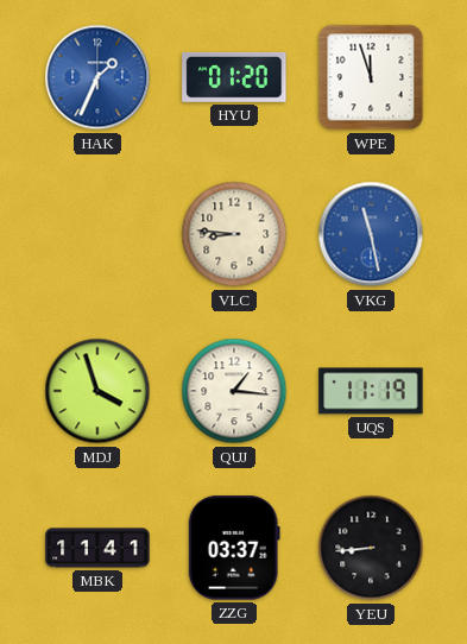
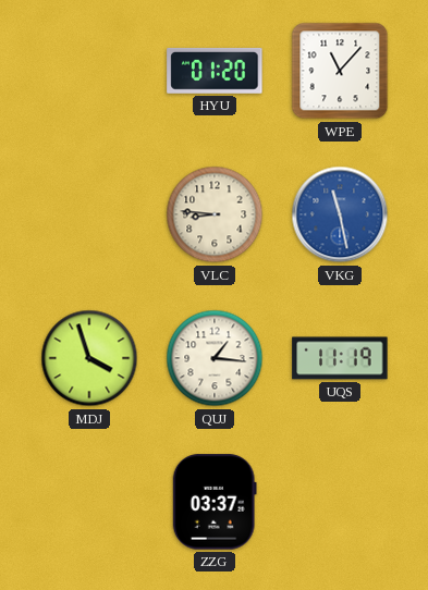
HAK: 1:34 -> none (97, 77)
WPE: 11:57 -> 11:07 (340, 71)
MBK: 11:41 -> none (97, 548)
YEU: 8:44 -> none (371, 548)
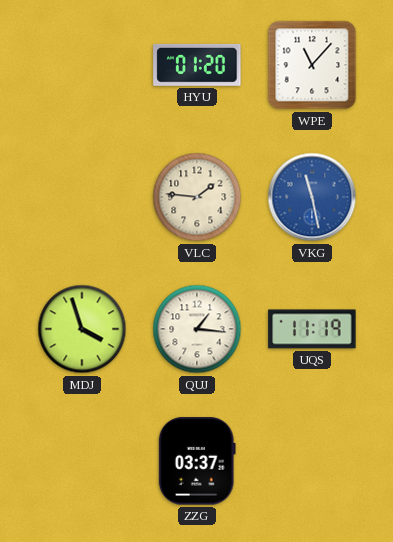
VLC: 8:46 -> 1:46 (197, 197)
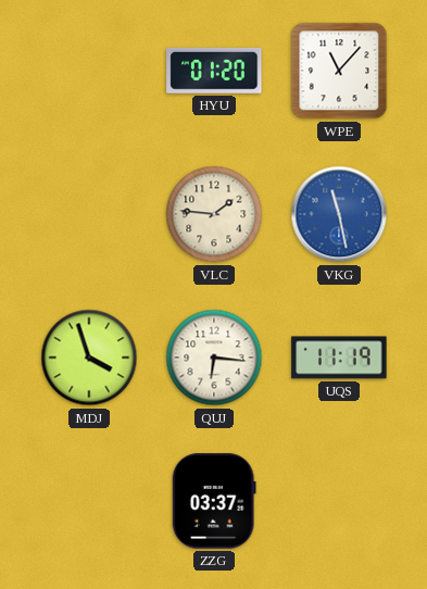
QUJ: 1:16 -> 6:16 (214, 358)
